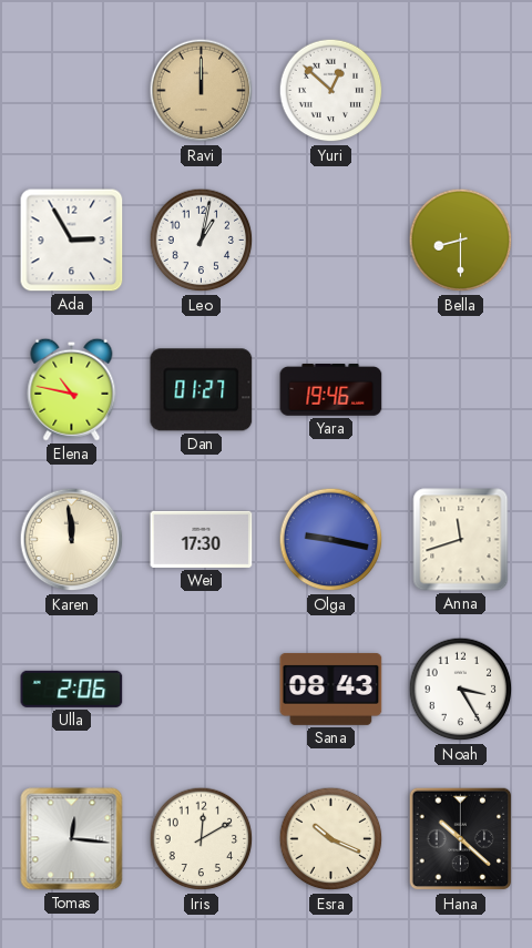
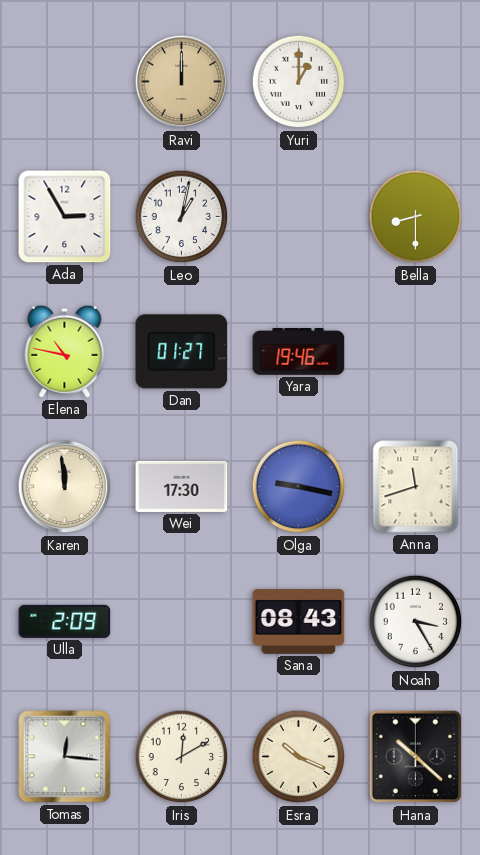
Yuri: 12:52 -> 1:00 (299, 82)
Ulla: 2:06 -> 2:09 (65, 621)
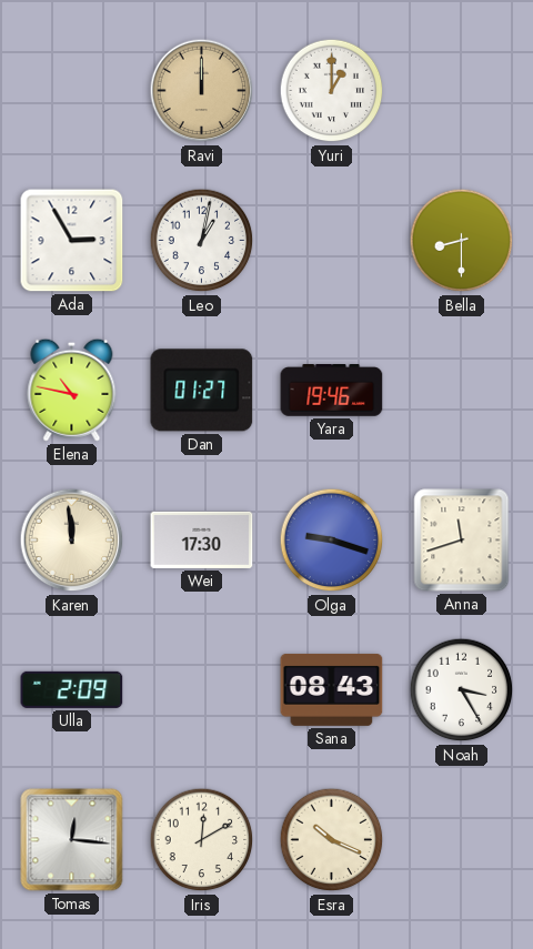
Olga: 9:17 -> 9:18 (332, 541)
Hana: 10:22 -> none (416, 757)
